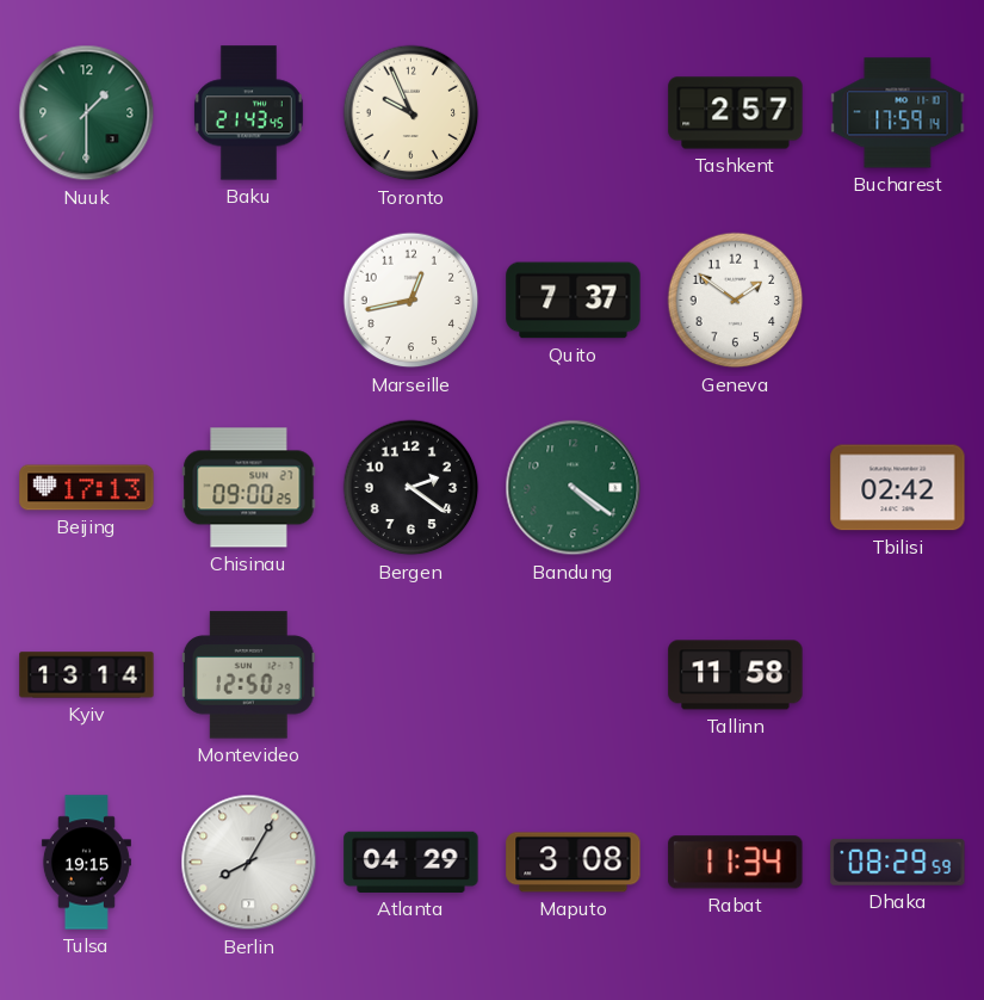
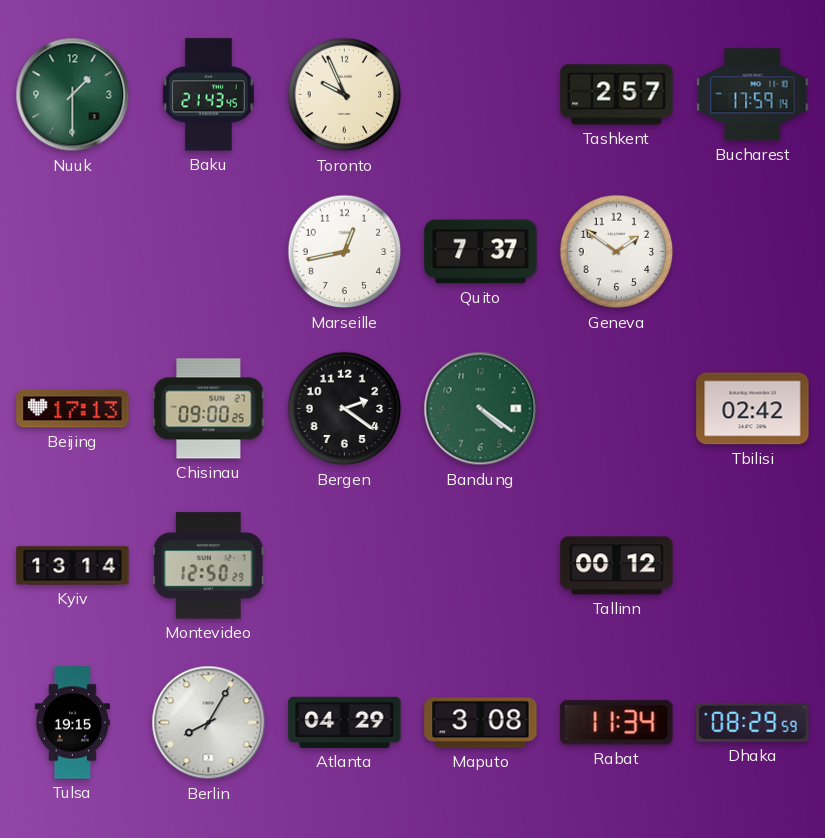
Tallinn: 11:58 -> 00:12 (617, 566)
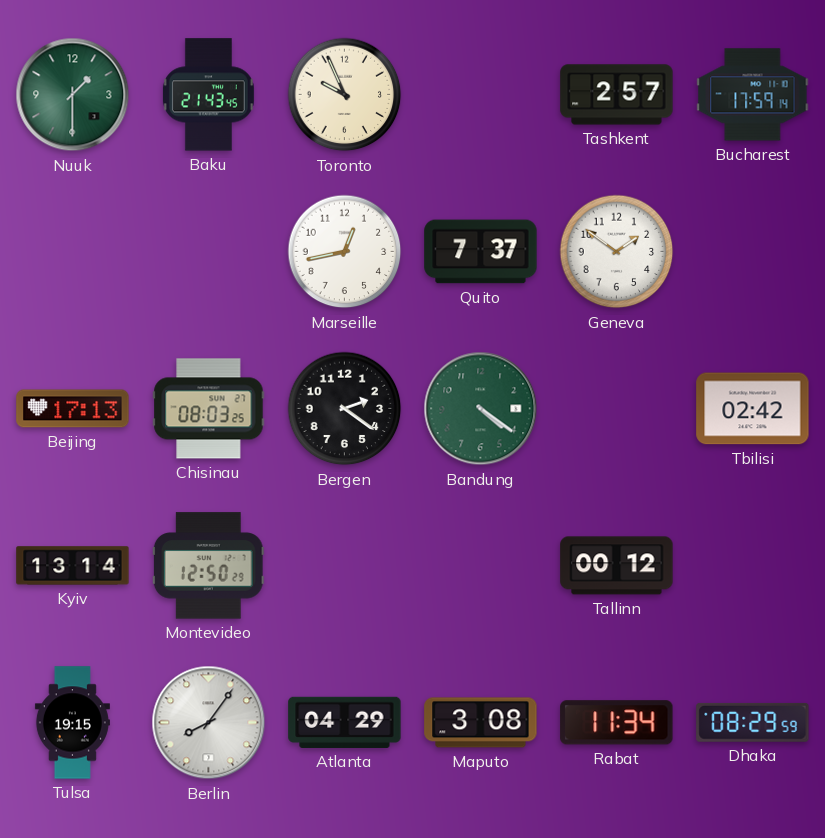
Chisinau: 09:00 -> 08:03 (209, 409)
Berlin: 8:05 -> 8:06 (209, 723)
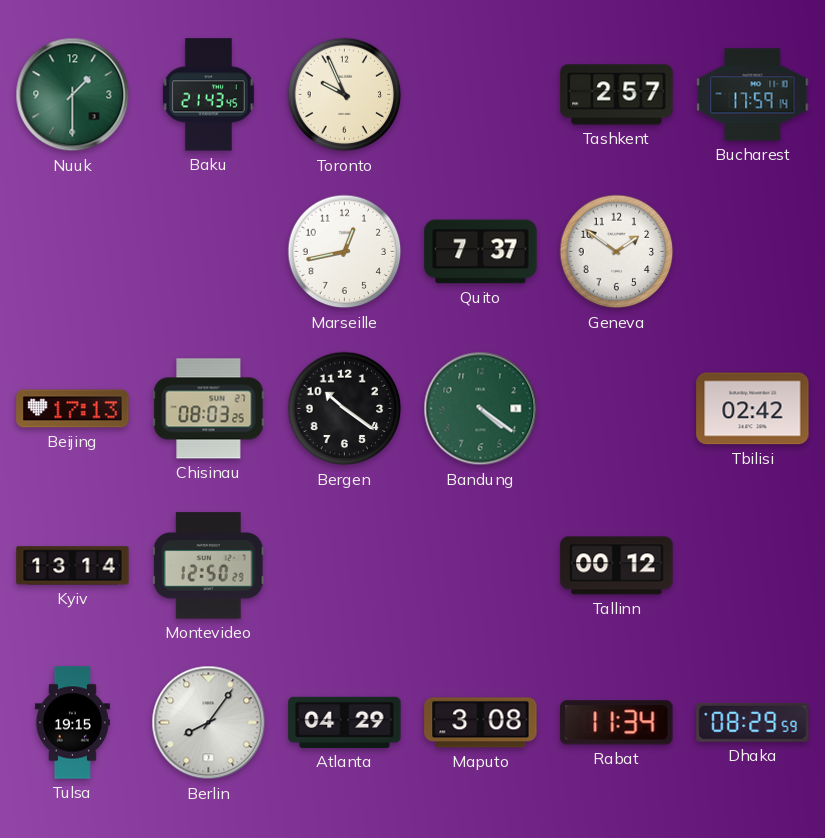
Bergen: 2:21 -> 10:21 (345, 409)
